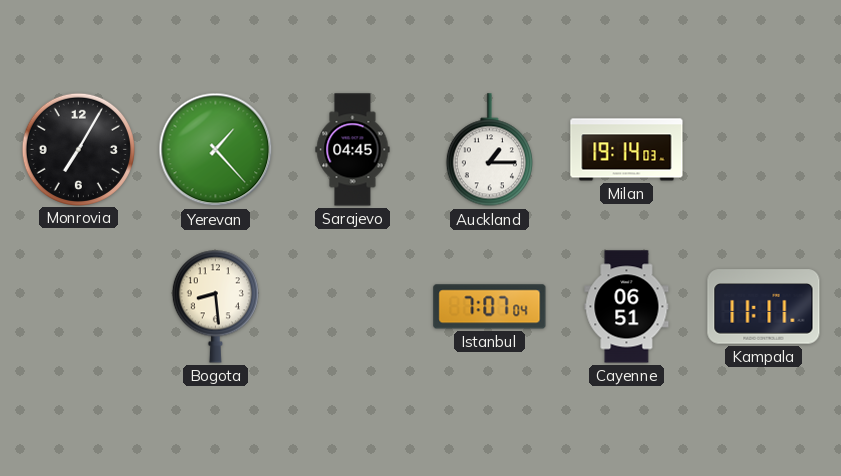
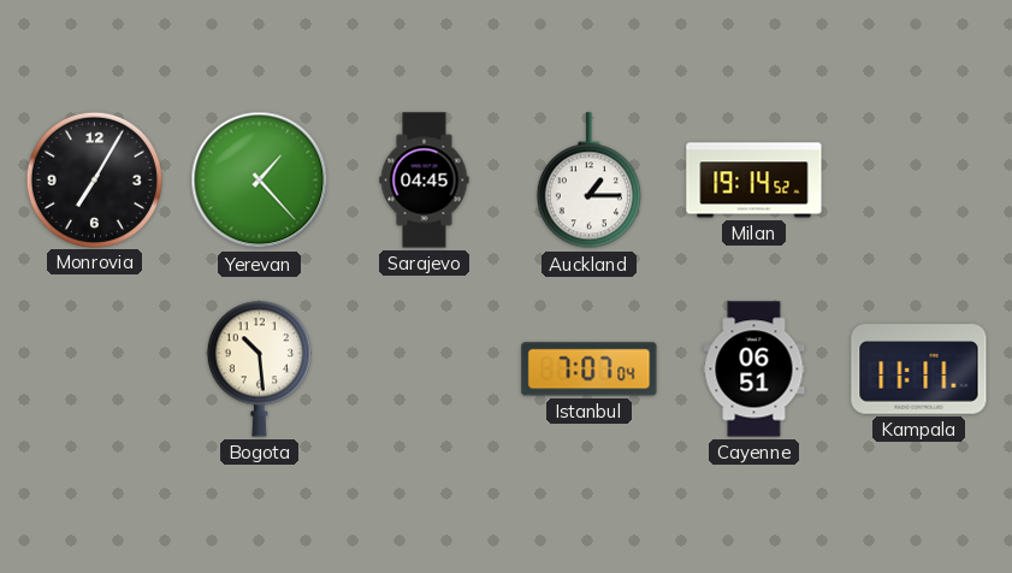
Milan: 19:14:03 -> 19:14:52 (754, 181)
Bogota: 8:29 -> 10:29 (259, 368)
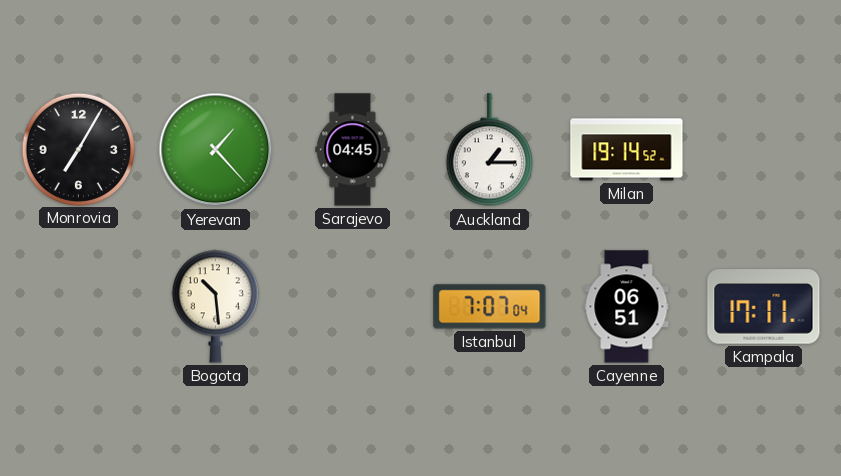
Kampala: 11:11 -> 17:11 (764, 307)
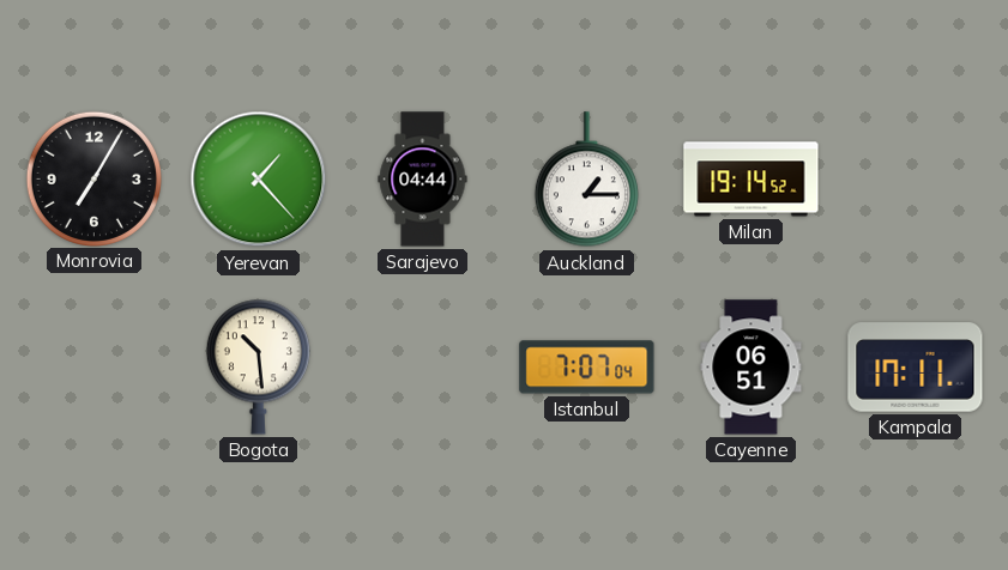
Sarajevo: 04:45 -> 04:44 (423, 180)
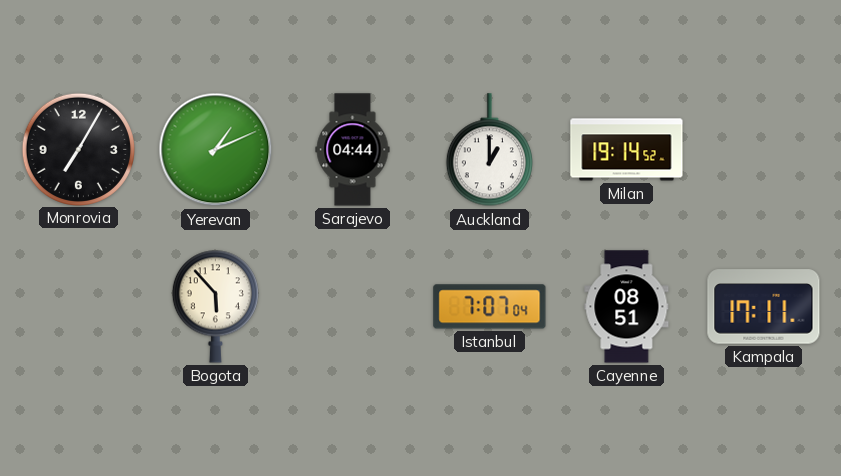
Yerevan: 1:23 -> 1:11 (216, 150)
Auckland: 1:15 -> 1:00 (489, 150)
Bogota: 10:29 -> 5:53 (215, 306)
Cayenne: 06:51 -> 08:51 (627, 307)
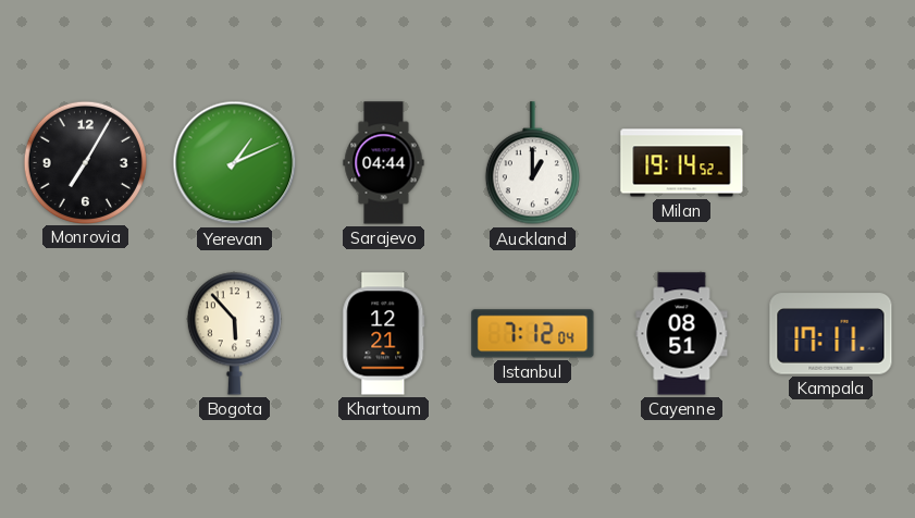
Khartoum: none -> 12:21 (384, 334)
Istanbul: 7:07 -> 7:12 (533, 334)
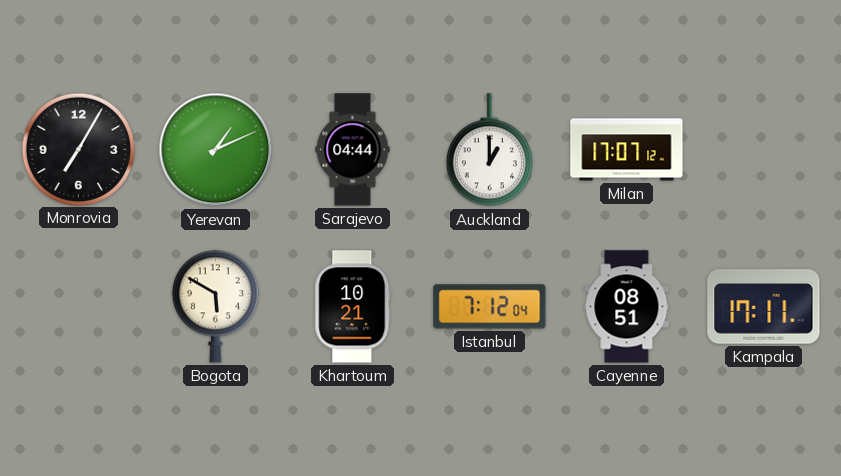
Milan: 19:14 -> 17:07 (627, 150)
Bogota: 5:53 -> 5:50 (215, 306)
Khartoum: 12:21 -> 10:21 (353, 307)
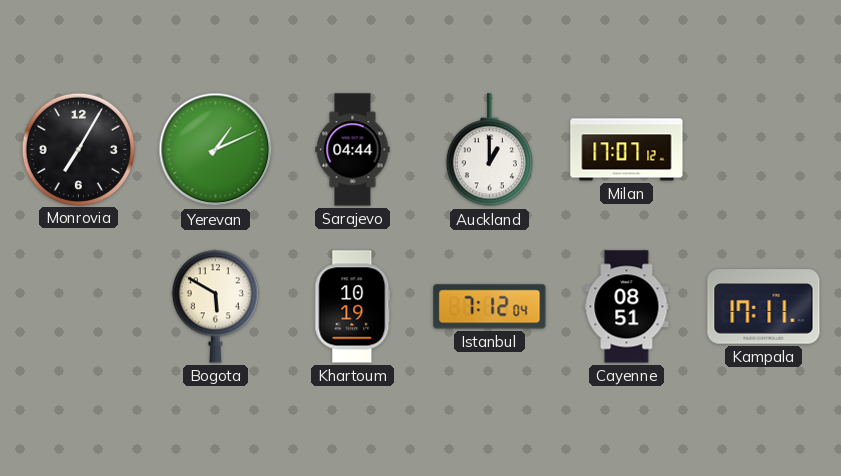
Khartoum: 10:21 -> 10:19 (353, 307)
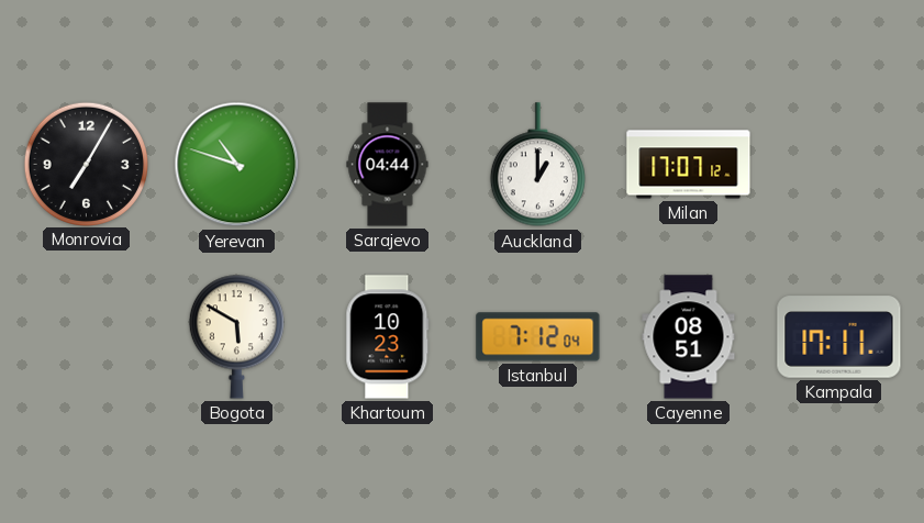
Yerevan: 1:11 -> 10:48 (237, 165)
Khartoum: 10:19 -> 10:23 (388, 337)
